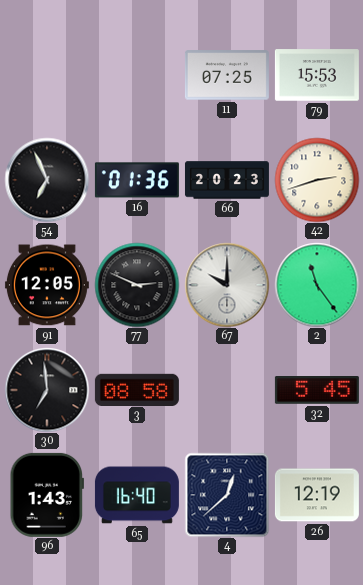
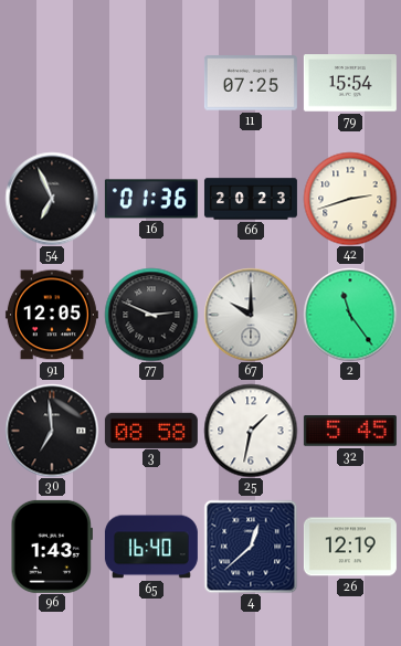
79: 15:53 -> 15:54 (350, 83)
25: none -> 1:32 (251, 431)
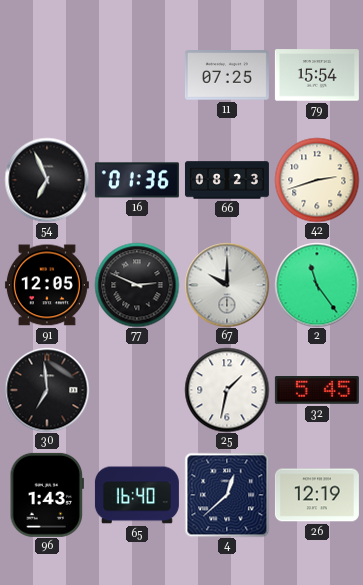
66: 20:23 -> 08:23 (227, 180)
3: 08:58 -> none (151, 430)
